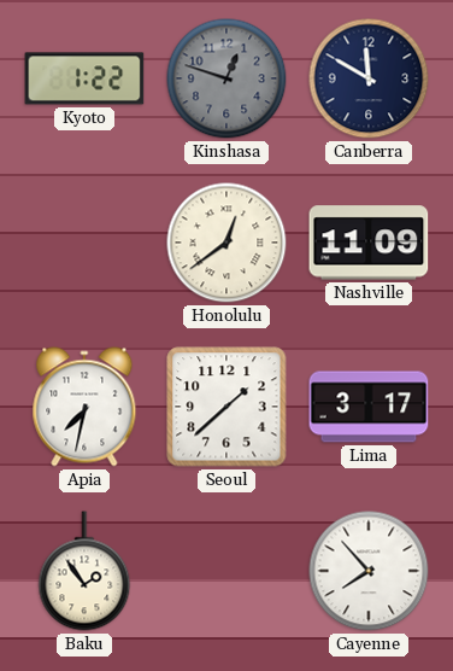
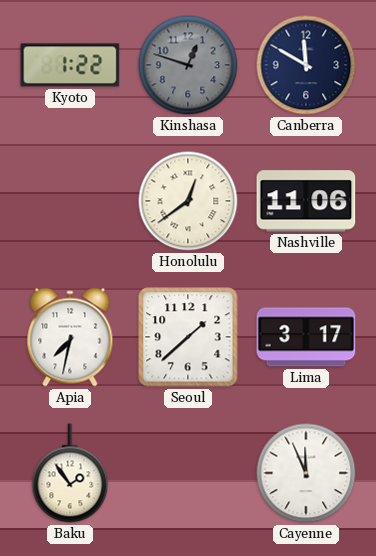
Nashville: 11:09 -> 11:06 (306, 201)
Cayenne: 7:53 -> 11:56 (306, 473)
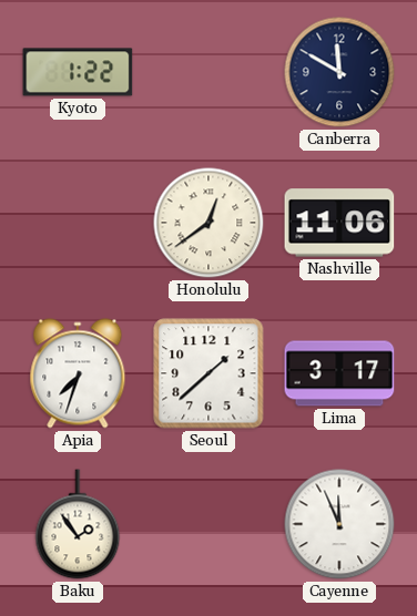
Kinshasa: 12:48 -> none (188, 65)
Apia: 7:32 -> 7:33 (78, 373)
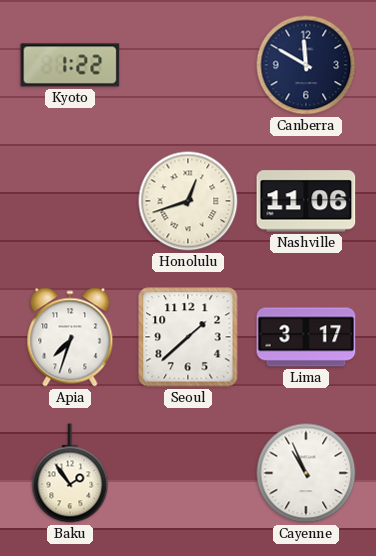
Honolulu: 12:39 -> 12:42 (188, 201)
Cayenne: 11:56 -> 10:56 (306, 473)
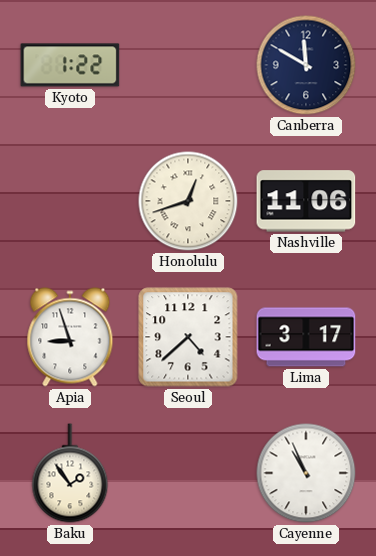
Apia: 7:33 -> 8:57 (70, 337)
Seoul: 1:38 -> 4:38 (188, 337)
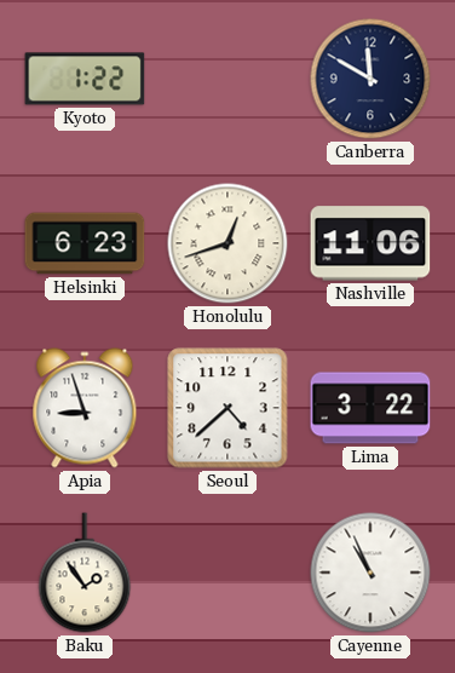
Helsinki: none -> 6:23 (85, 243)
Lima: 3:17 -> 3:22 (370, 408)
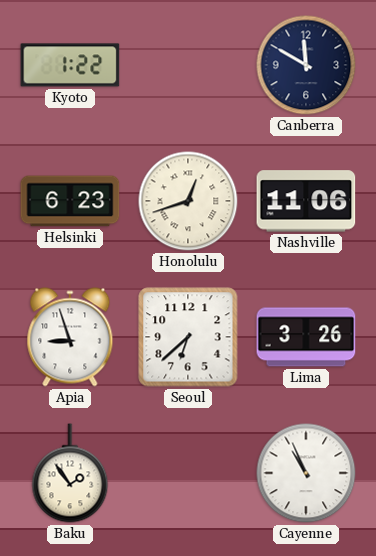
Seoul: 4:38 -> 6:38 (188, 337)
Lima: 3:22 -> 3:26 (306, 337)
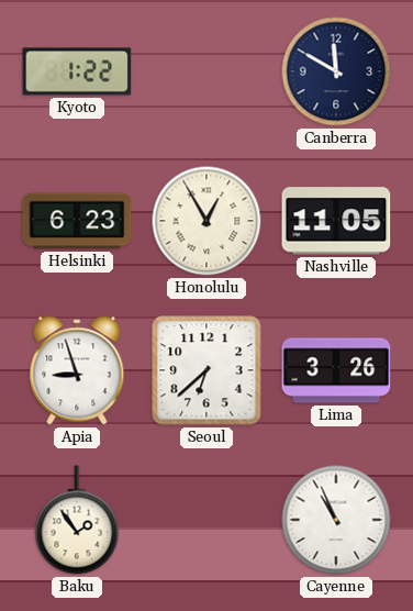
Honolulu: 12:42 -> 12:55 (206, 221)
Nashville: 11:06 -> 11:05 (336, 221)
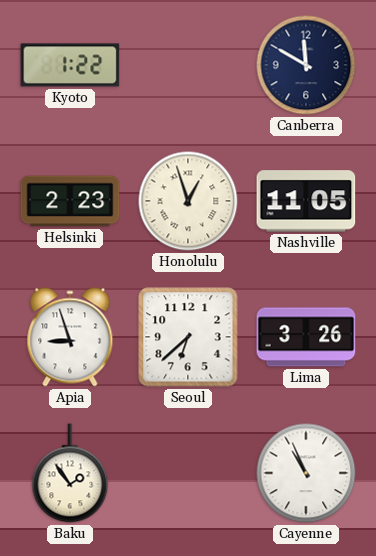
Helsinki: 6:23 -> 2:23 (70, 201)
Honolulu: 12:55 -> 12:57 (188, 201)
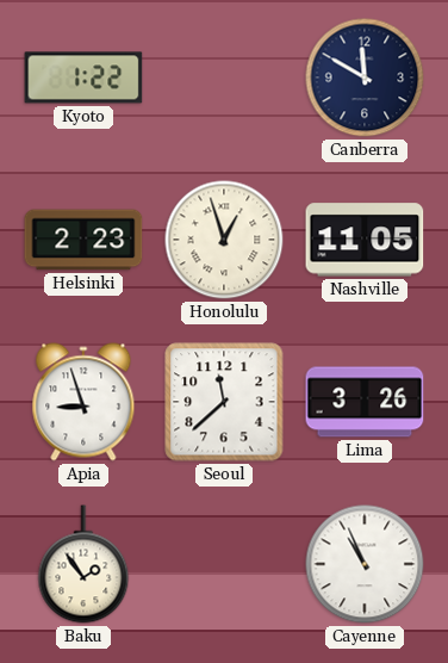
Seoul: 6:38 -> 11:38 (224, 402)
